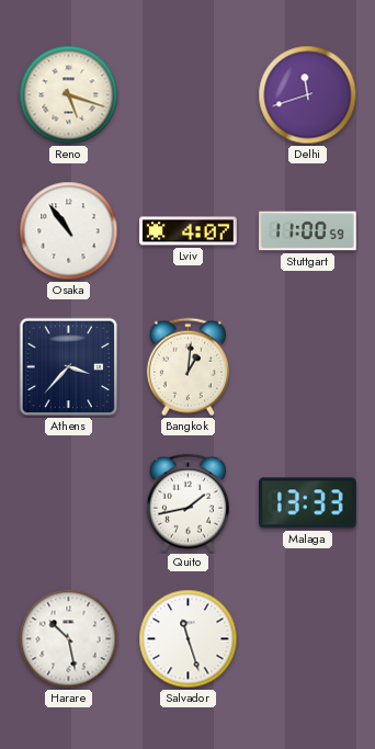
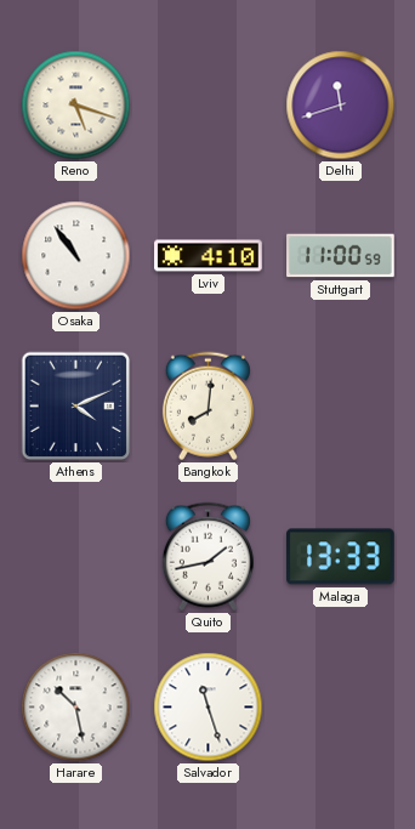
Lviv: 4:07 -> 4:10 (209, 256)
Athens: 3:37 -> 4:11 (76, 407)
Bangkok: 1:01 -> 8:01 (207, 407)
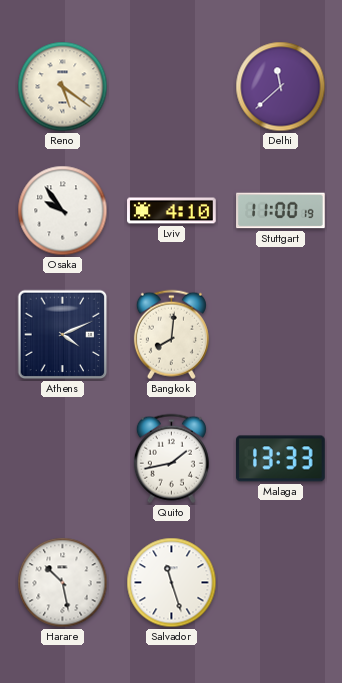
Reno: 5:18 -> 5:21 (63, 87)
Delhi: 11:42 -> 11:38 (281, 87)
Osaka: 10:54 -> 9:54 (63, 211)
Stuttgart: 11:00:59 -> 11:00:19 (281, 211)
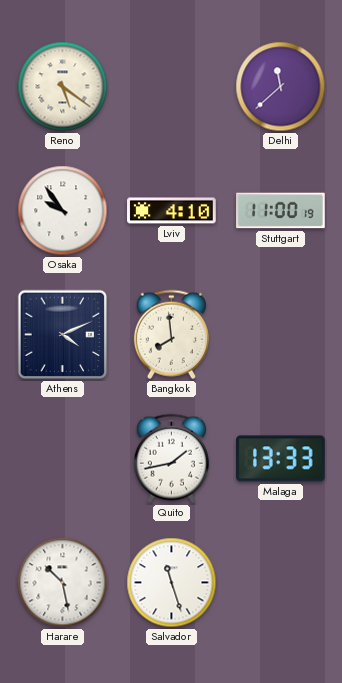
Bangkok: 8:01 -> 7:59 (171, 335)
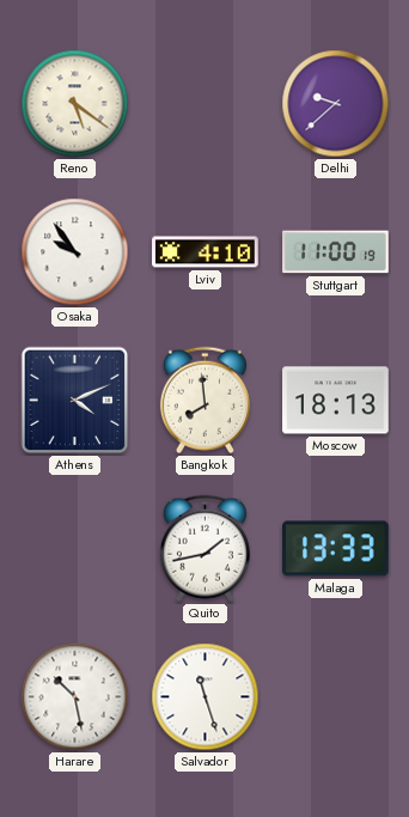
Delhi: 11:38 -> 9:38 (336, 104)
Moscow: none -> 18:13 (336, 401)
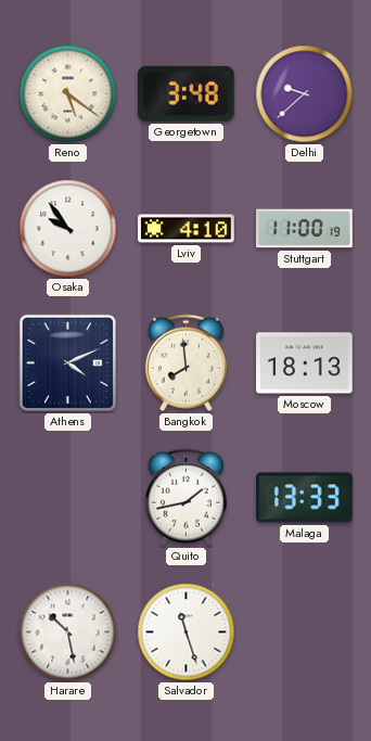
Georgetown: none -> 3:48 (185, 93)
